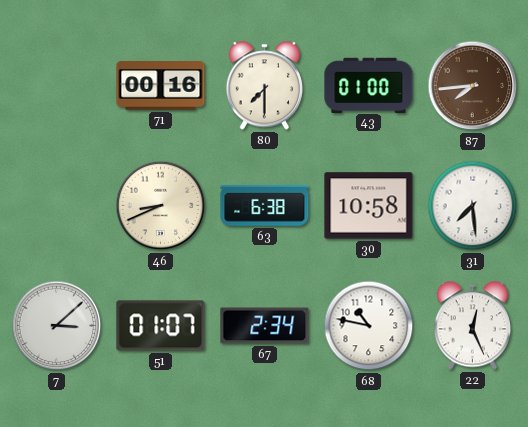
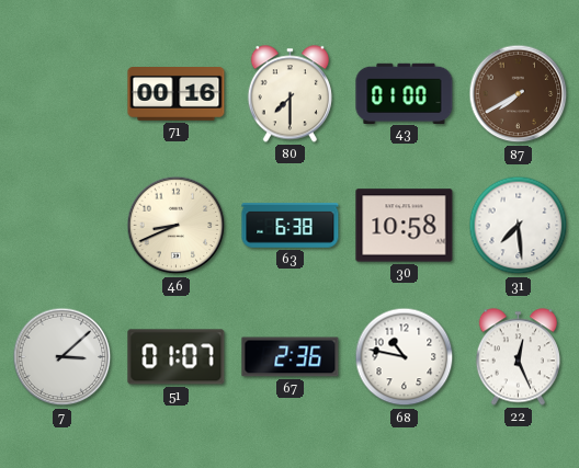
87: 7:44 -> 7:40 (519, 94)
67: 2:34 -> 2:36 (291, 357)
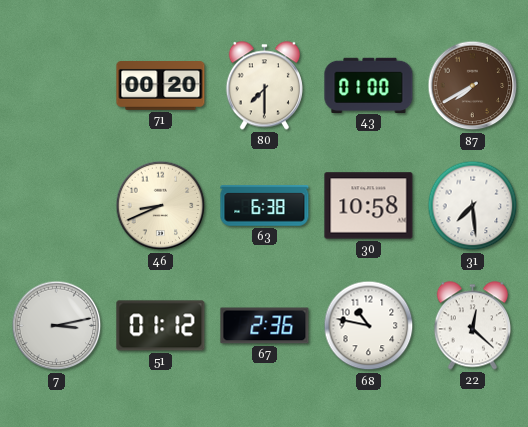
71: 00:16 -> 00:20 (161, 86)
7: 3:08 -> 3:13 (57, 326)
51: 01:07 -> 01:12 (161, 326)
22: 12:26 -> 12:22 (472, 326)
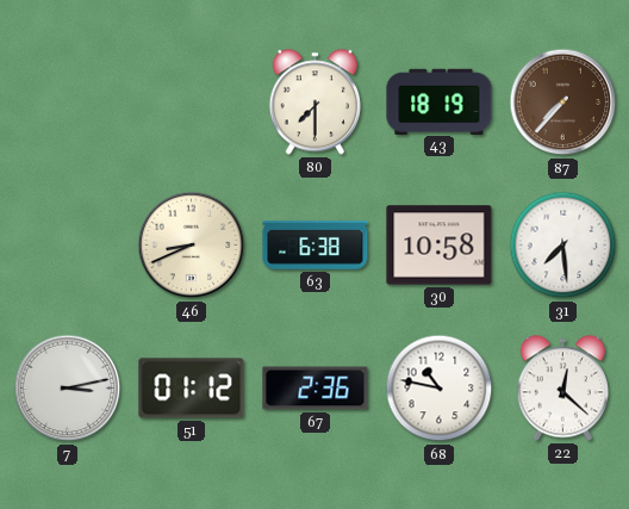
71: 00:20 -> none (161, 86)
43: 01:00 -> 18:19 (440, 101)
87: 7:40 -> 7:37 (563, 103)
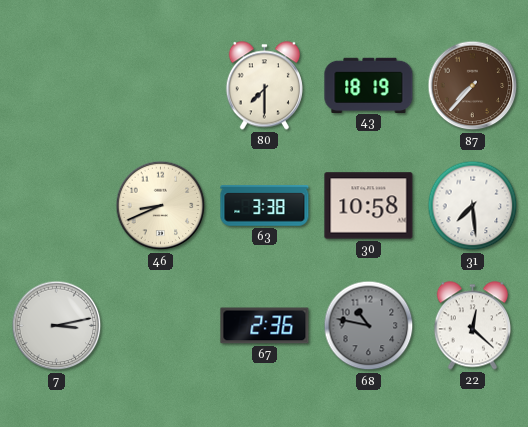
63: 6:38 -> 3:38 (265, 206)
51: 01:12 -> none (192, 389)
68 dial: white -> grey (369, 326)
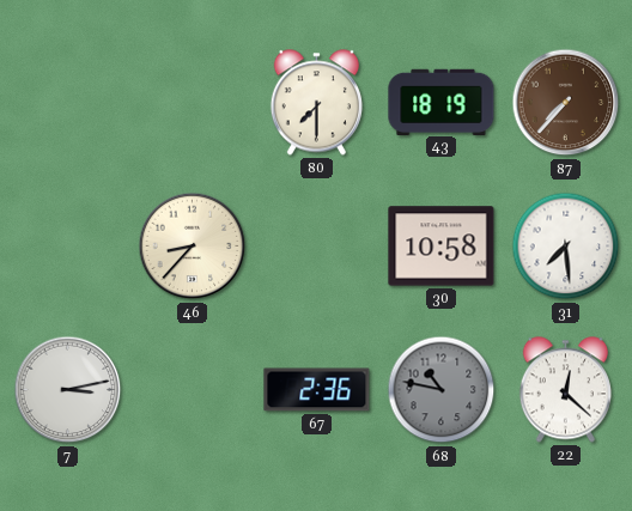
46: 8:41 -> 8:37 (193, 247)
63: 3:38 -> none (265, 206)
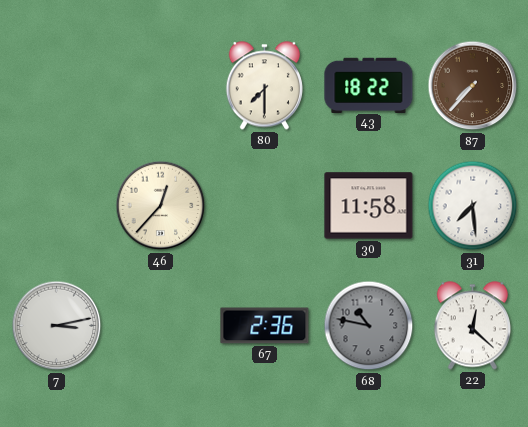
43: 18:19 -> 18:22 (369, 85)
46: 8:37 -> 12:37 (161, 206)
30: 10:58 -> 11:58 (369, 206)
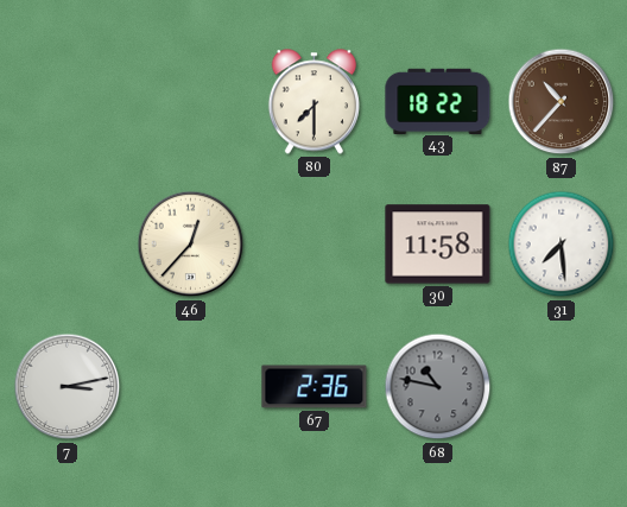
87: 7:37 -> 10:37 (562, 102)
22: 12:22 -> none (472, 326)
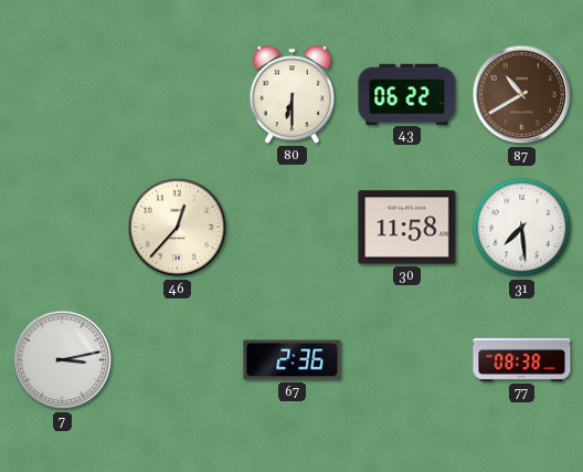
80: 7:30 -> 6:30 (291, 95)
43: 18:22 -> 06:22 (407, 94)
87: 10:37 -> 10:40 (522, 95)
68: 10:47 -> none (438, 387)
77: none -> 08:38 (522, 359)
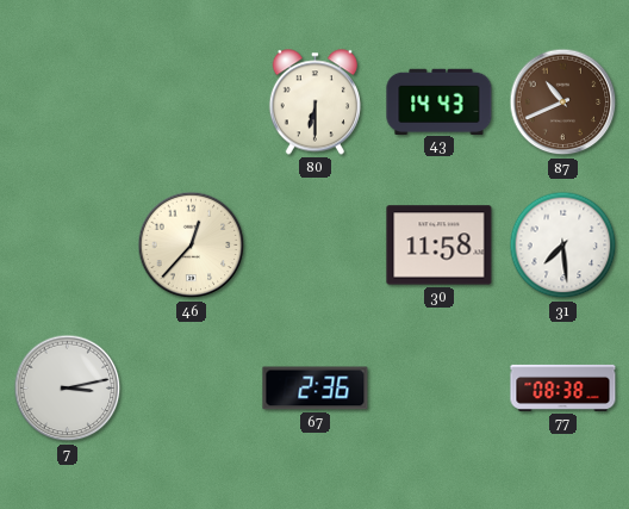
43: 06:22 -> 14:43 (440, 101)
87: 10:40 -> 10:41 (563, 103)
